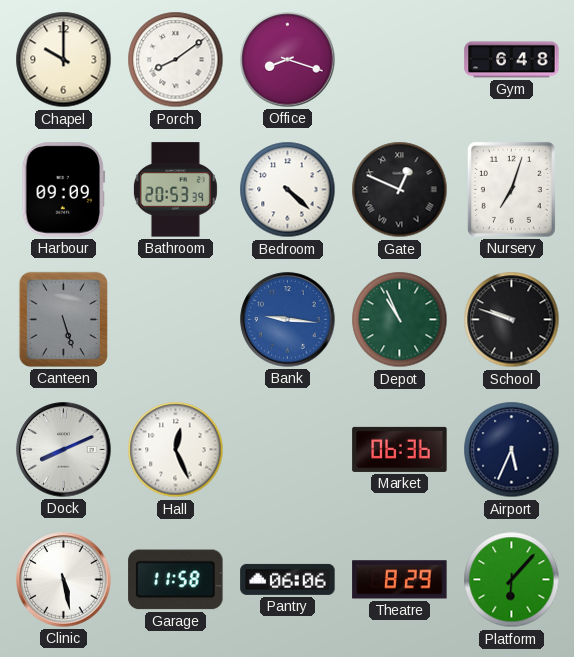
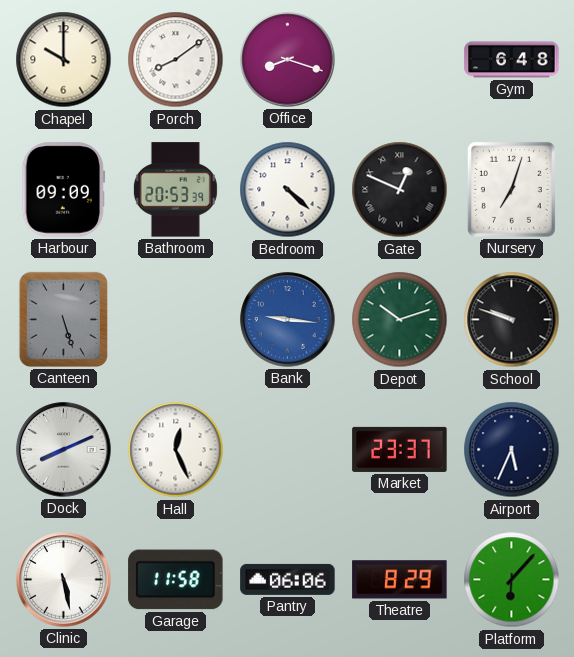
Depot: 10:56 -> 10:12 (400, 320)
Market: 06:36 -> 23:37 (400, 449)
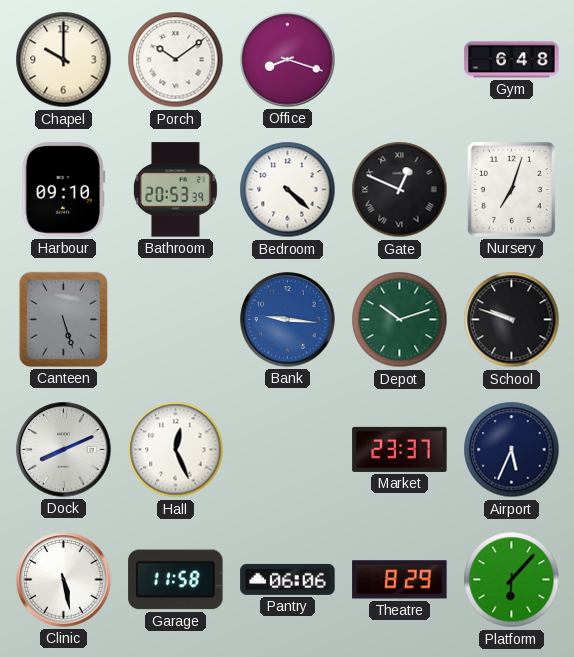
Porch: 8:09 -> 10:09 (176, 60)
Harbour: 09:09 -> 09:10 (64, 190)
